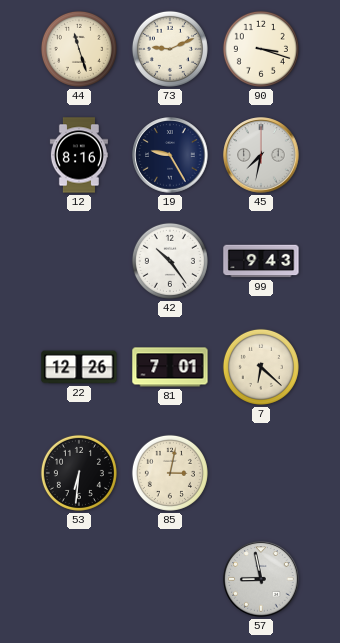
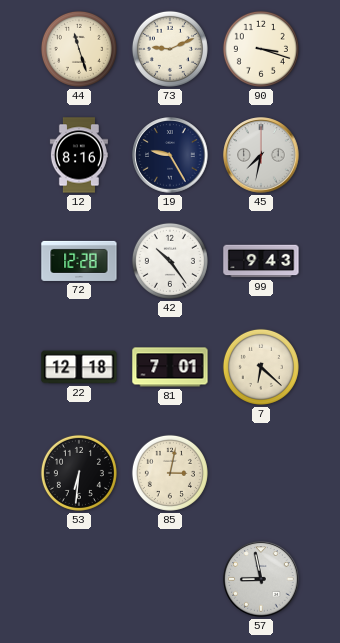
72: none -> 12:28 (79, 261)
22: 12:26 -> 12:18 (79, 367)
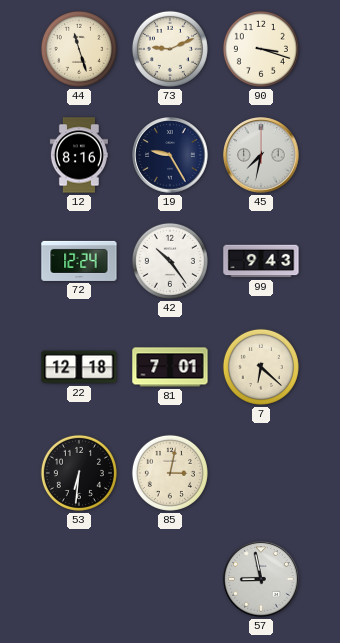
72: 12:28 -> 12:24 (79, 261)
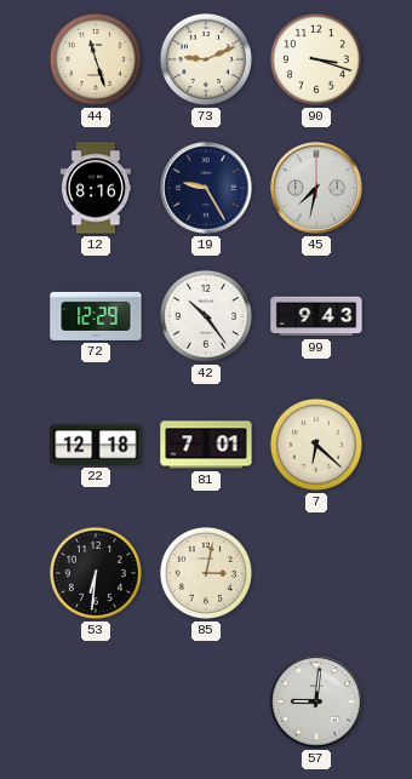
72: 12:24 -> 12:29 (96, 316)
57: 8:58 -> 9:01 (316, 701)
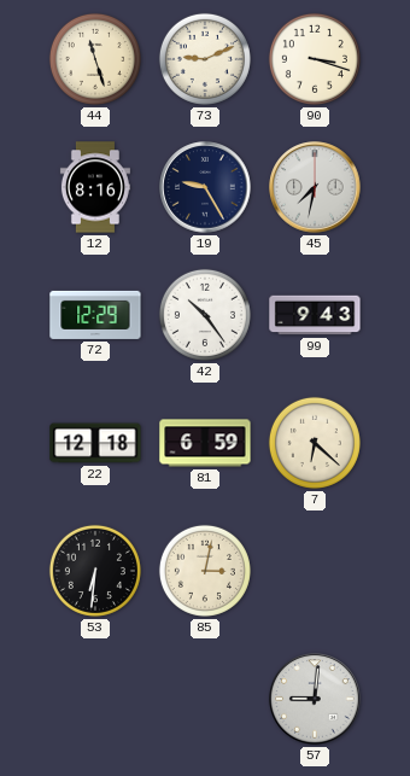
81: 7:01 -> 6:59 (205, 443)
